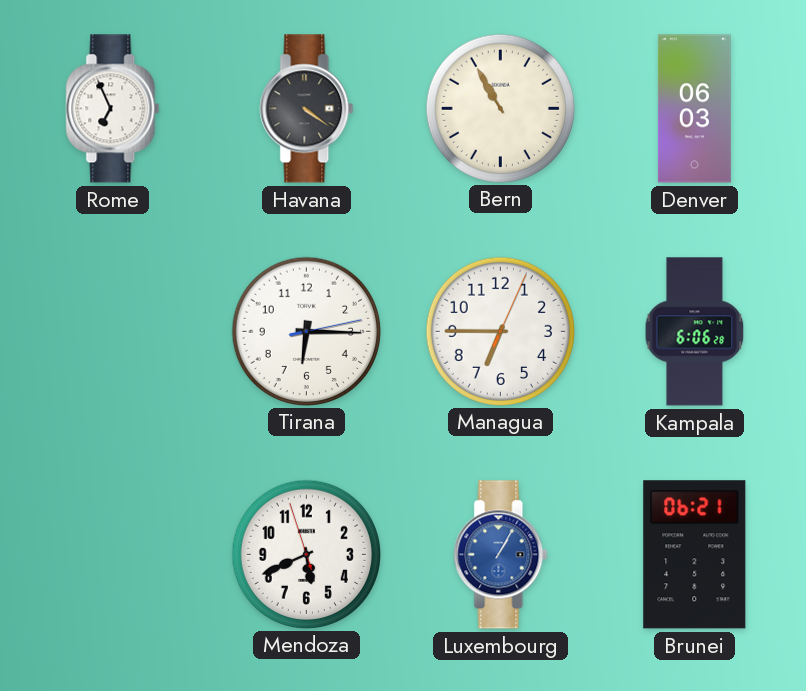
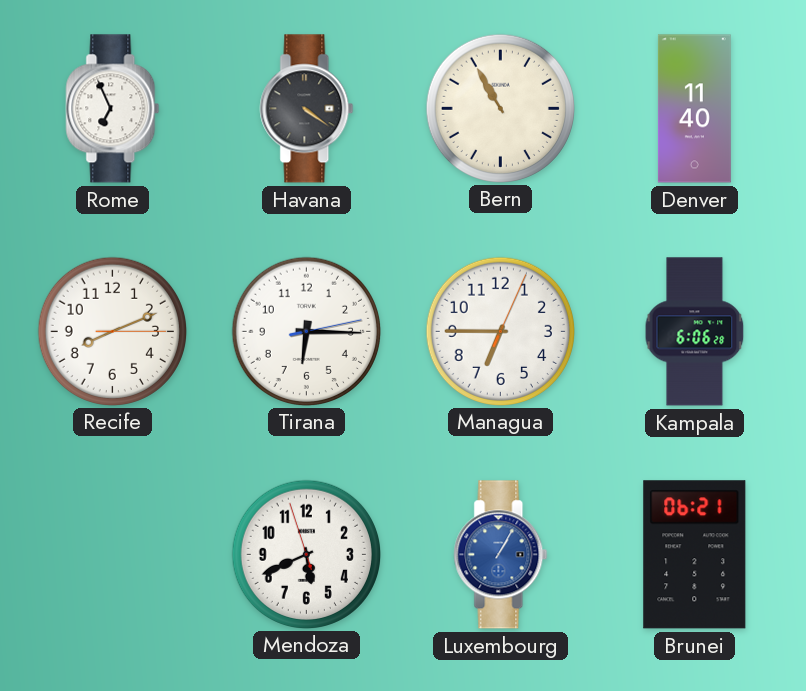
Denver: 06:03 -> 11:40 (694, 109)
Recife: none -> 8:11 (112, 331)
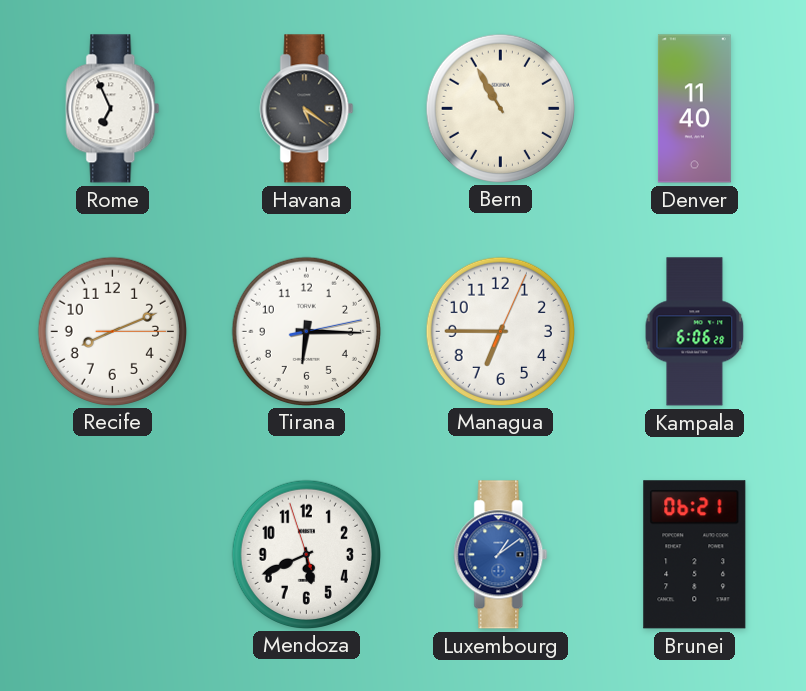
Havana: 4:21 -> 5:21 (307, 109)
Luxembourg: 1:05 -> 1:09 (501, 555)
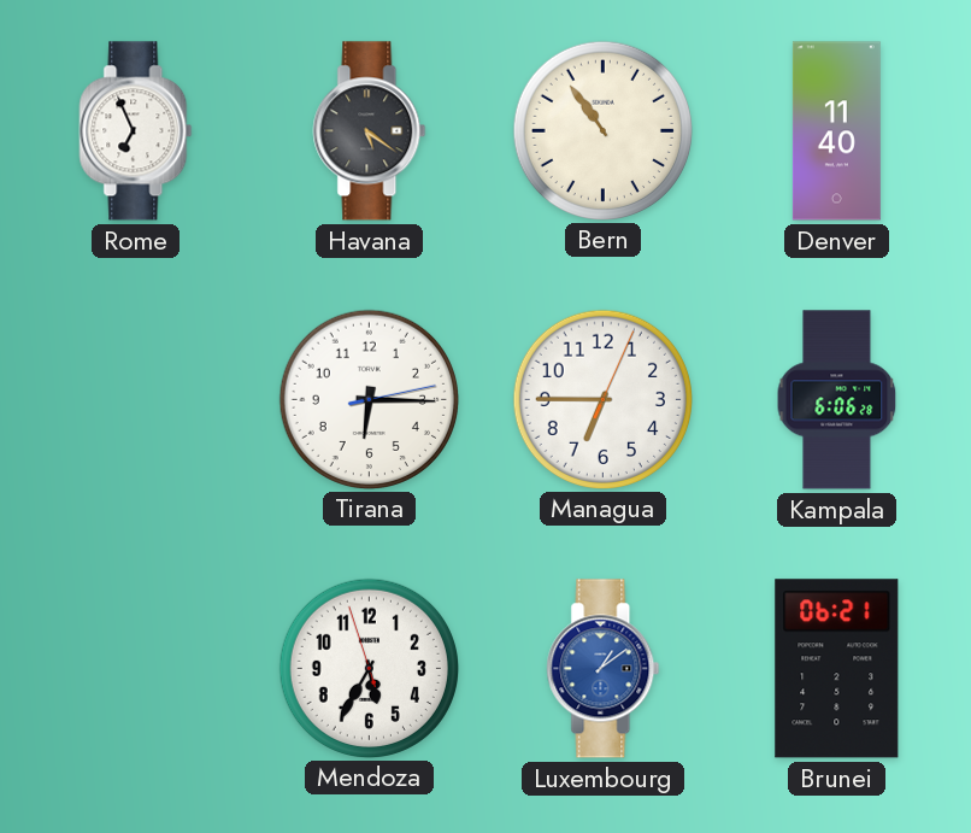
Bern: 10:55 -> 10:54 (602, 130)
Recife: 8:11 -> none (112, 331)
Mendoza: 5:40 -> 5:34 (369, 668)
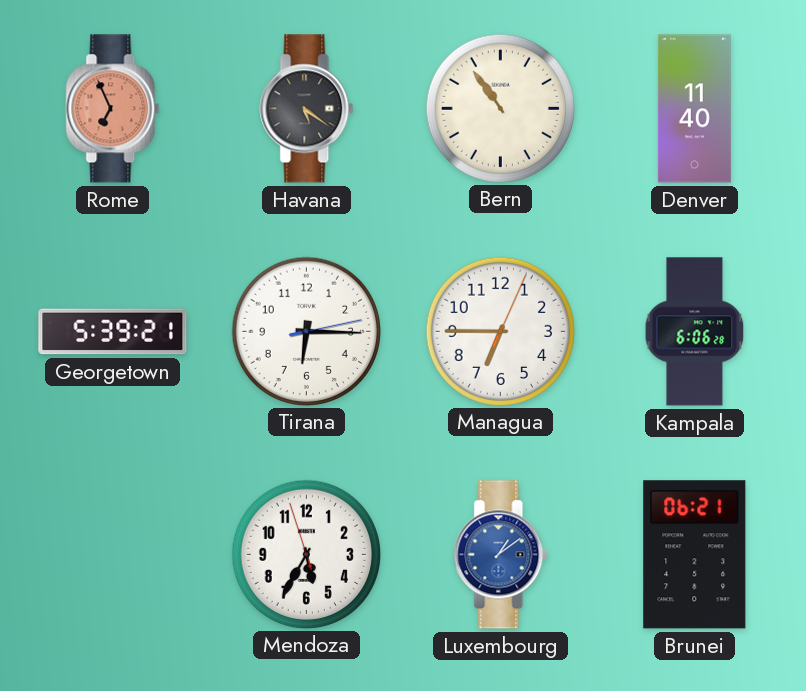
Rome dial: white -> salmon (113, 109)
Georgetown: none -> 5:39 (113, 332)
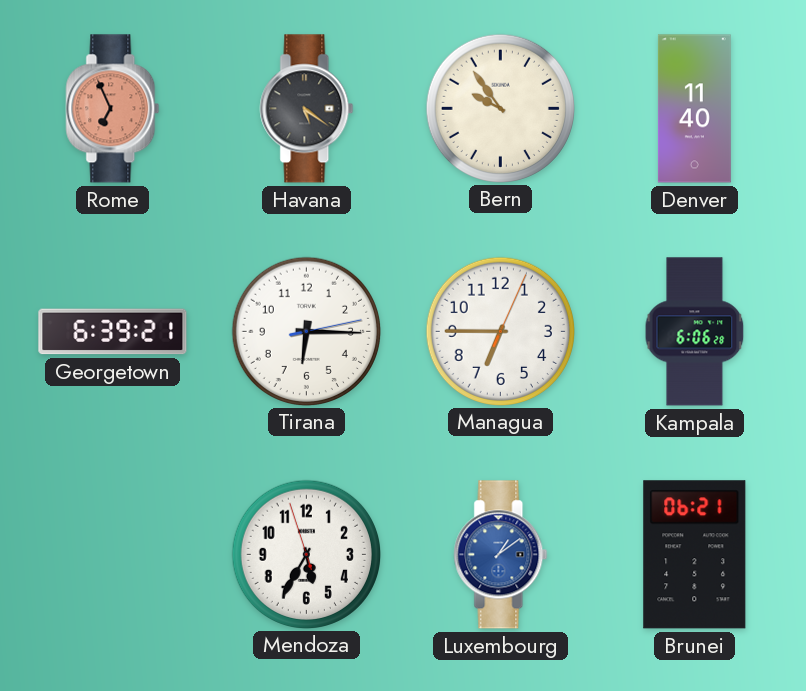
Bern: 10:54 -> 9:54 (500, 108)
Georgetown: 5:39 -> 6:39 (113, 332)
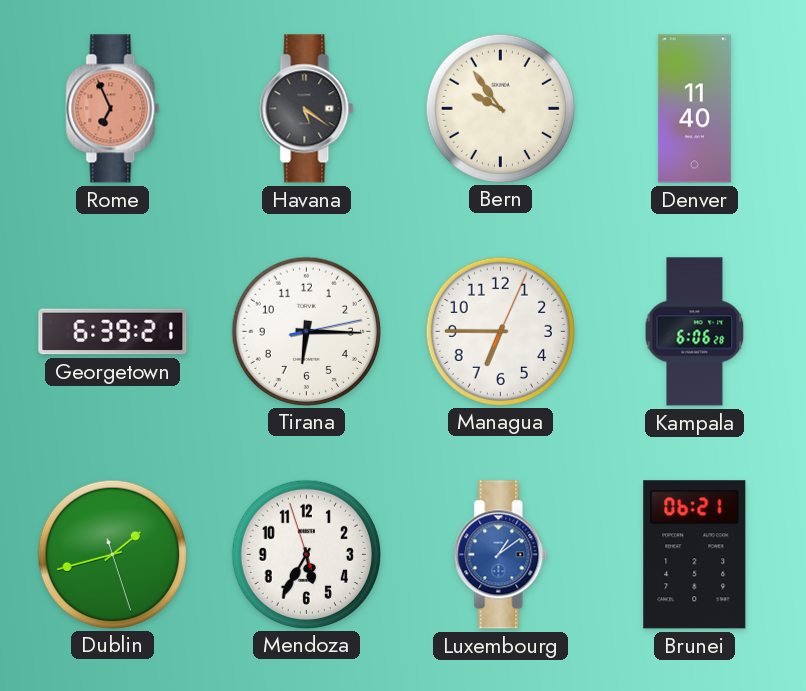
Dublin: none -> 1:42 (112, 554)
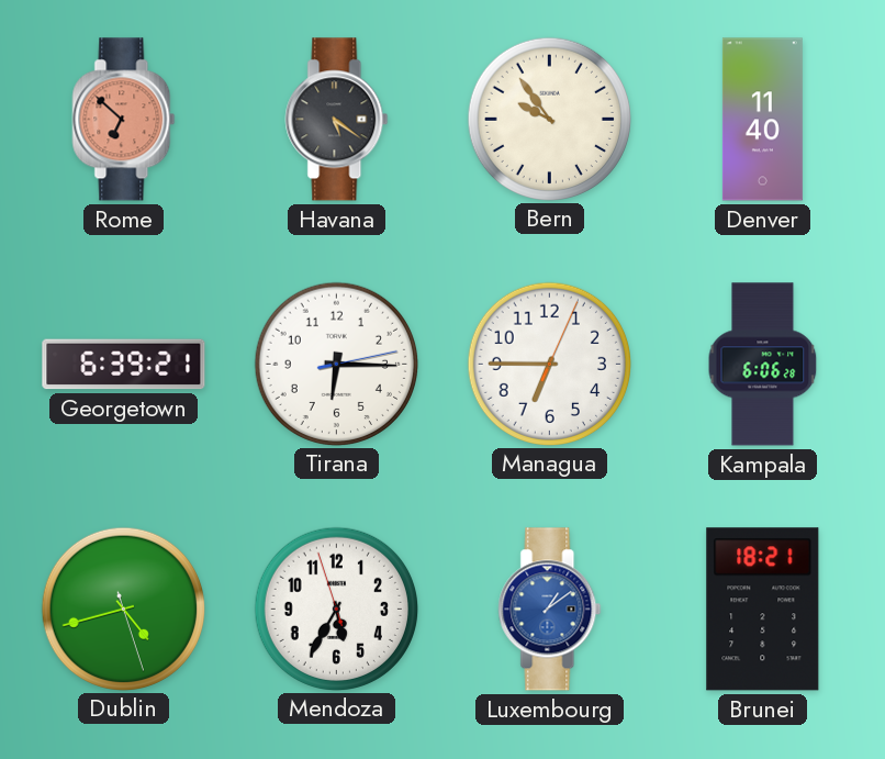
Rome: 6:56 -> 6:52 (124, 120)
Dublin: 1:42 -> 4:42 (123, 609)
Brunei: 06:21 -> 18:21 (763, 610)
